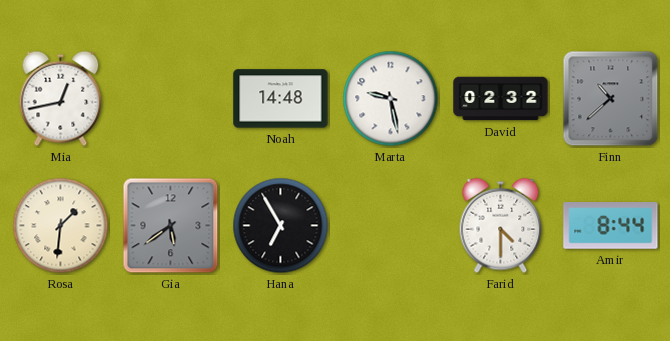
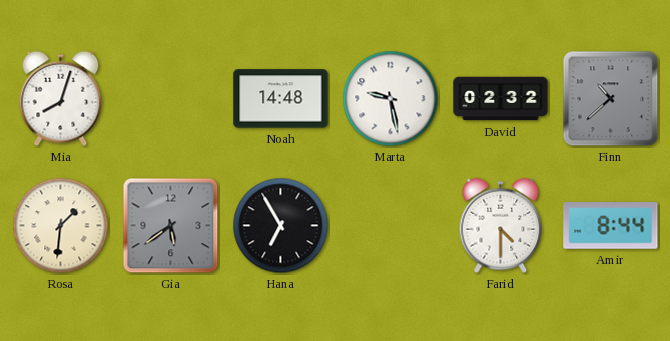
Mia: 12:43 -> 8:03 (61, 99)
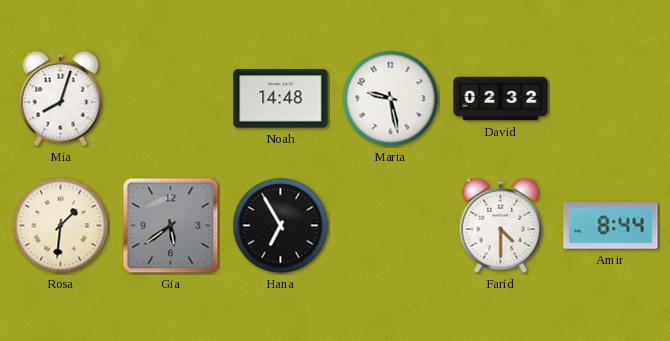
Finn: 10:38 -> none (611, 99)
